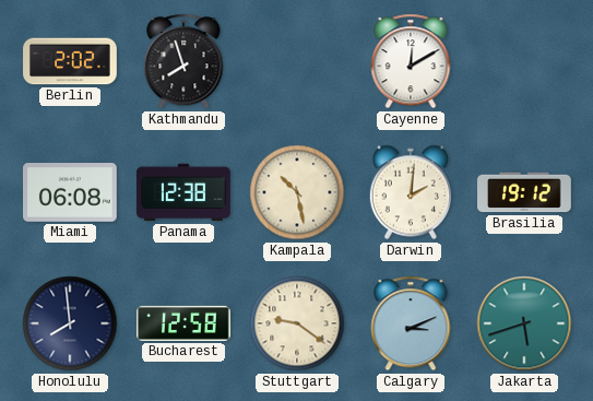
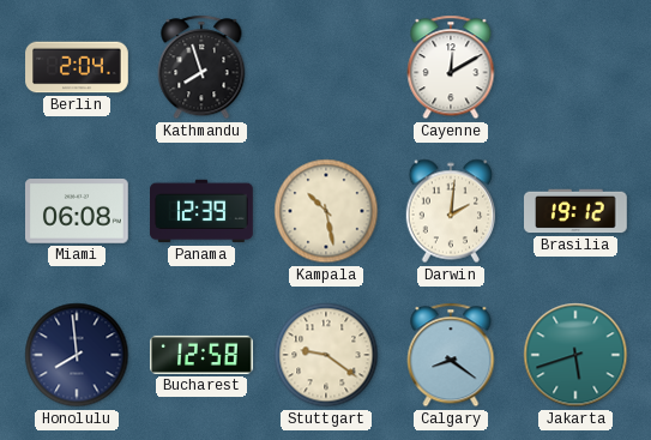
Berlin: 2:02 -> 2:04 (77, 67)
Panama: 12:38 -> 12:39 (203, 211)
Calgary: 3:11 -> 8:21 (451, 355)
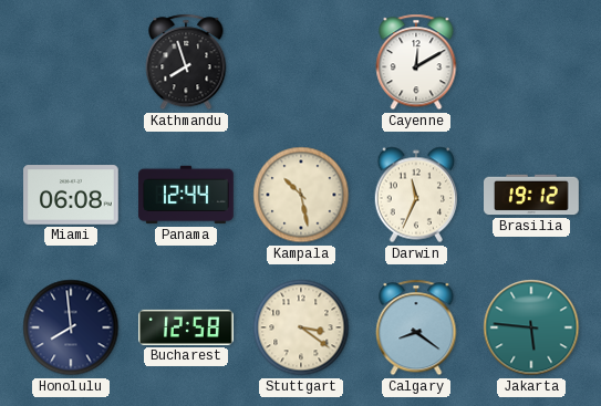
Berlin: 2:04 -> none (77, 67)
Panama: 12:39 -> 12:44 (187, 195)
Darwin: 2:01 -> 11:34 (415, 195)
Stuttgart: 9:21 -> 3:21 (301, 327)
Jakarta: 5:42 -> 5:46 (531, 327)
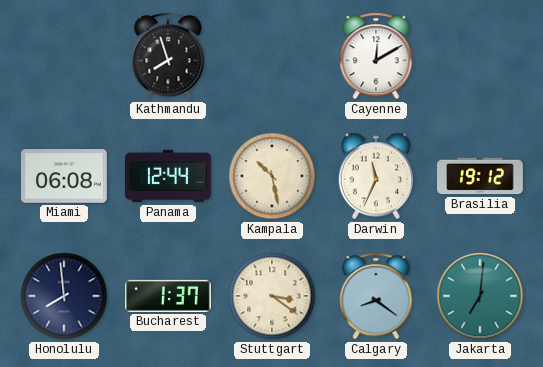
Bucharest: 12:58 -> 1:37 (168, 296)
Jakarta: 5:46 -> 7:01 (480, 296)
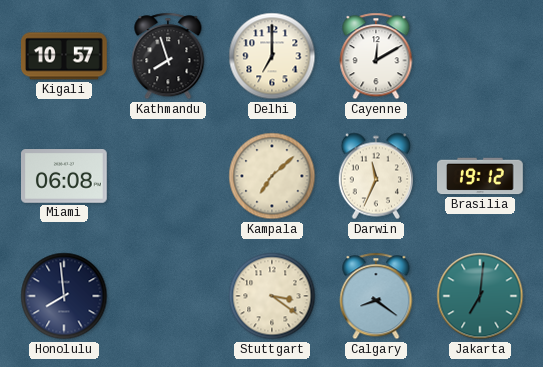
Kigali: none -> 10:57 (65, 56)
Delhi: none -> 7:00 (272, 56)
Panama: 12:44 -> none (169, 176)
Kampala: 10:28 -> 7:08 (272, 176)
Bucharest: 1:37 -> none (168, 296)
